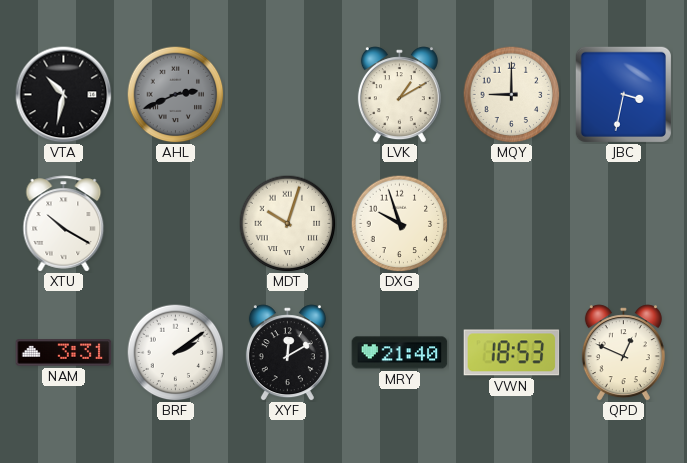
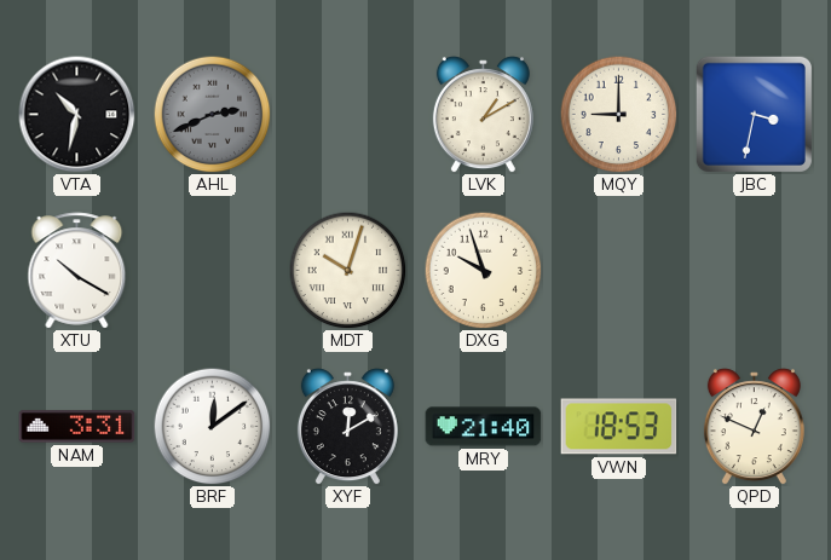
BRF: 2:09 -> 12:09 (212, 426)
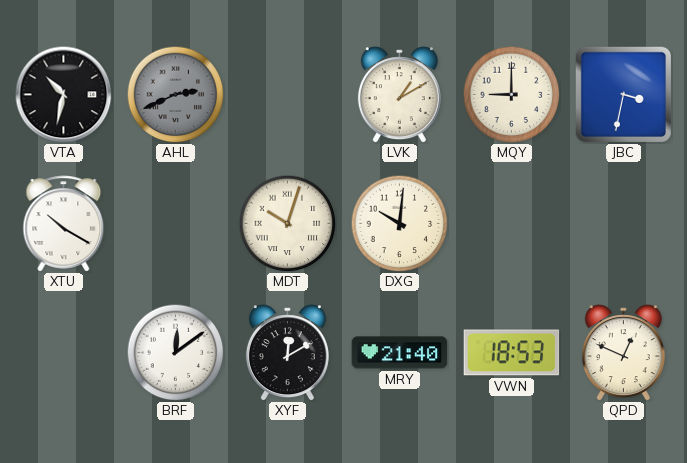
DXG: 9:57 -> 10:01 (399, 223)
NAM: 3:31 -> none (77, 427)
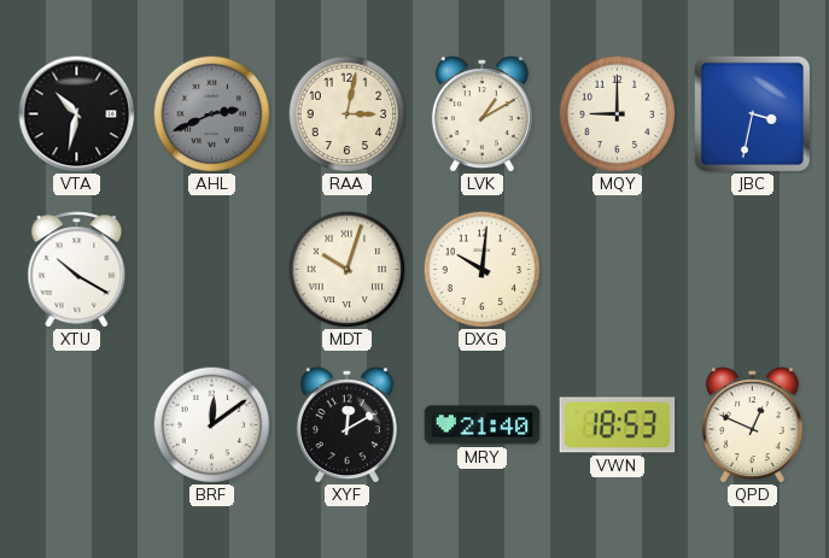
RAA: none -> 3:02 (346, 113)
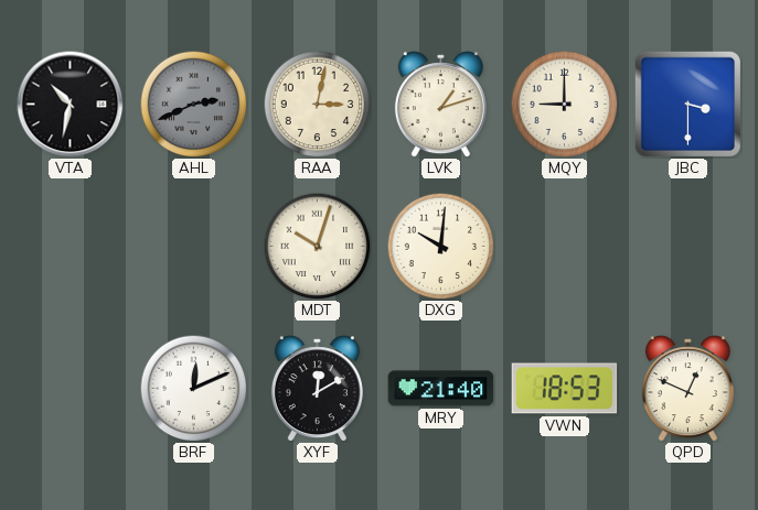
LVK: 1:10 -> 1:12 (440, 105)
JBC: 3:32 -> 3:30 (687, 104)
XTU: 10:20 -> none (77, 270)
BRF: 12:09 -> 12:11 (193, 388)
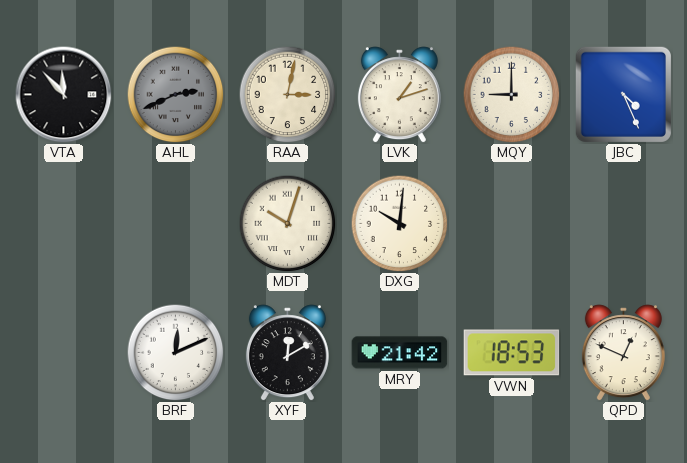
VTA: 10:32 -> 11:53 (64, 95)
JBC: 3:30 -> 4:26 (623, 94)
MRY: 21:40 -> 21:42 (400, 353)
